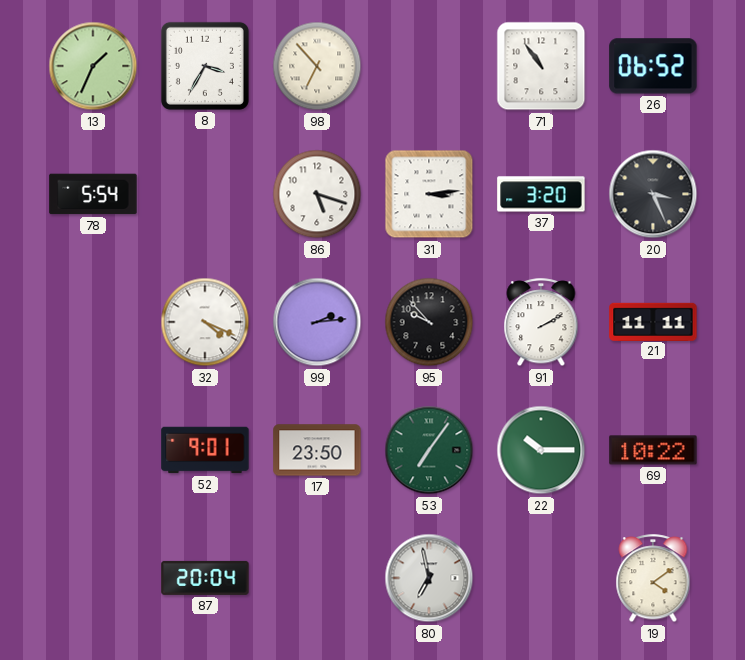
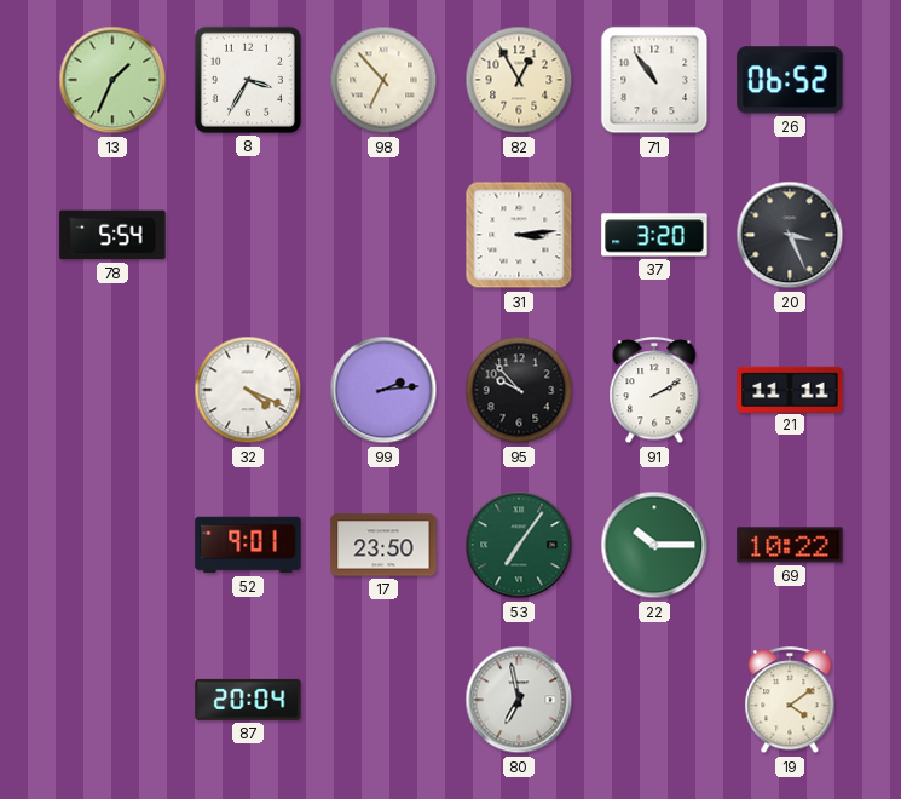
82: none -> 12:55 (519, 80)
86: 5:18 -> none (317, 194)
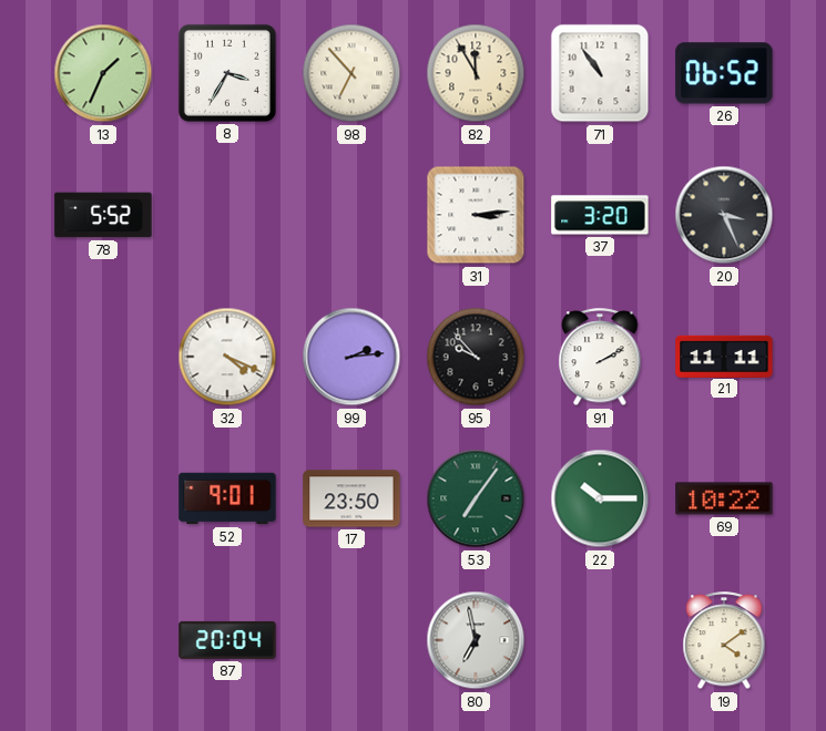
82: 12:55 -> 11:55 (476, 73)
78: 5:54 -> 5:52 (103, 215)
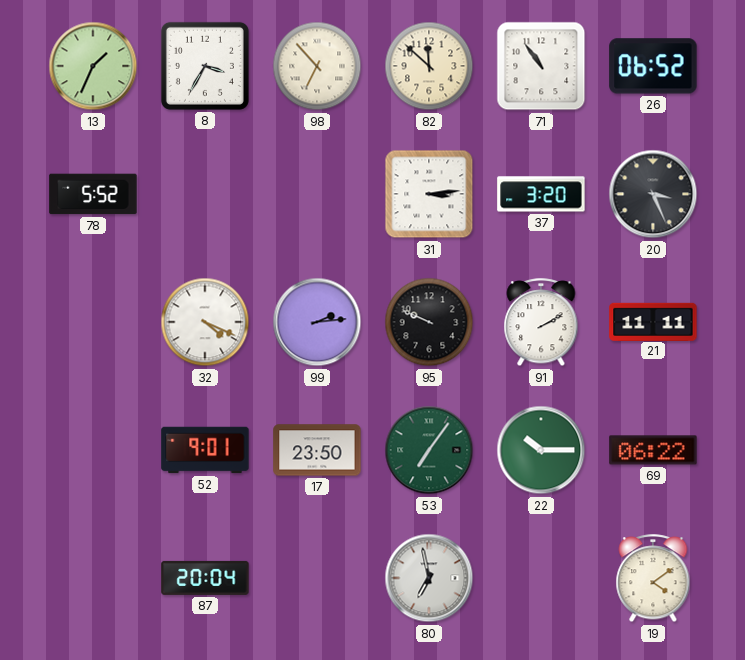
82: 11:55 -> 11:52 (429, 66)
95: 9:53 -> 9:49 (429, 322)
69: 10:22 -> 06:22 (653, 450)
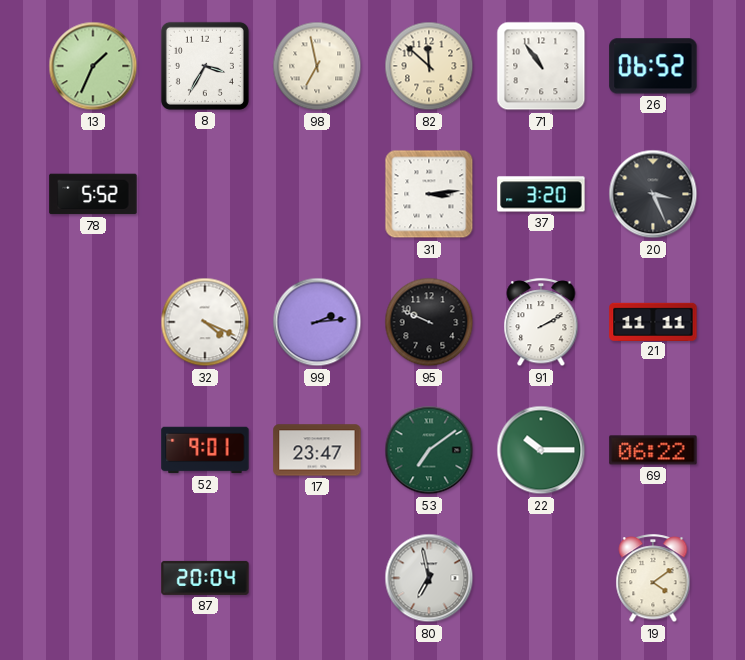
98: 6:53 -> 6:58 (317, 66)
17: 23:50 -> 23:47 (317, 450)
53: 7:06 -> 7:09 (429, 450)
